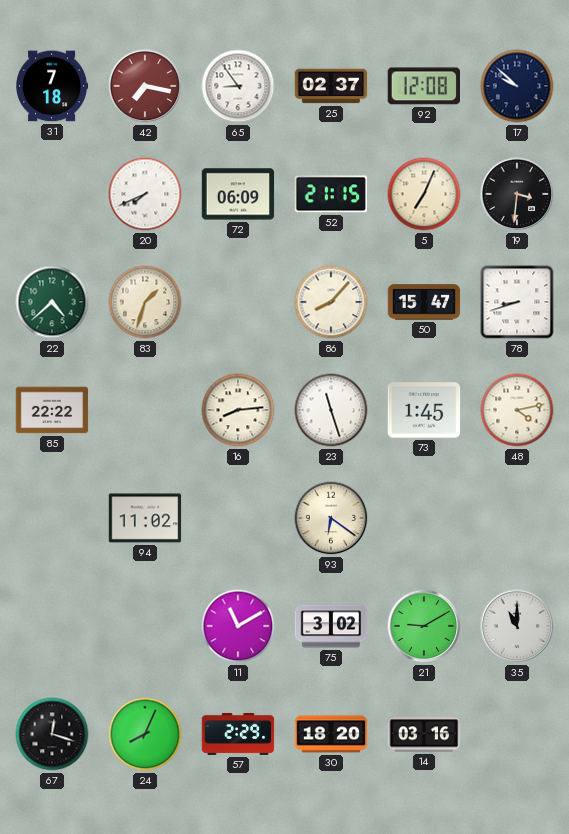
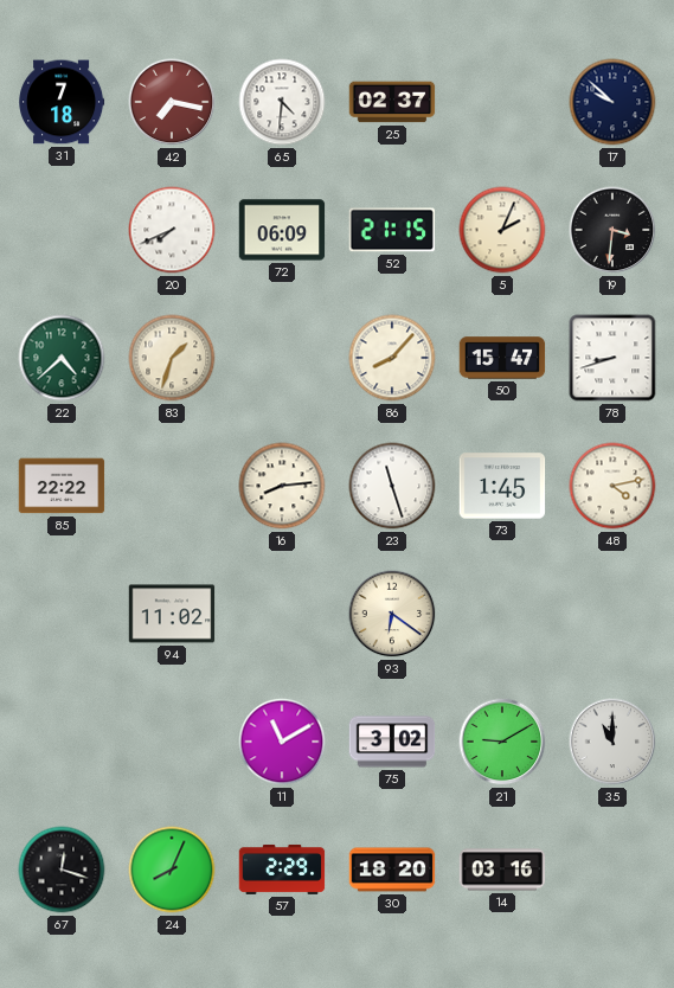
65: 8:54 -> 4:31 (282, 102)
92: 12:08 -> none (423, 86)
5: 7:04 -> 2:04 (502, 230)
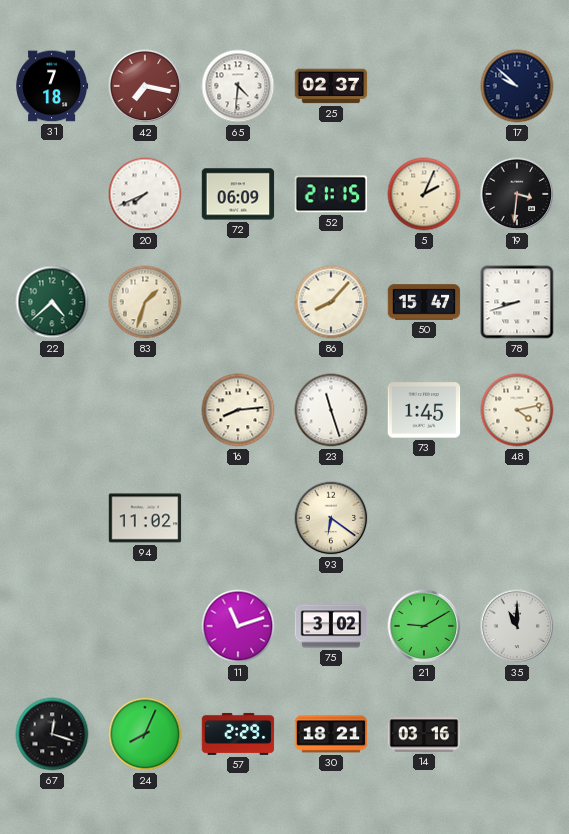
85: 22:22 -> none (62, 486)
11: 11:10 -> 11:12 (238, 626)
30: 18:20 -> 18:21 (331, 734)
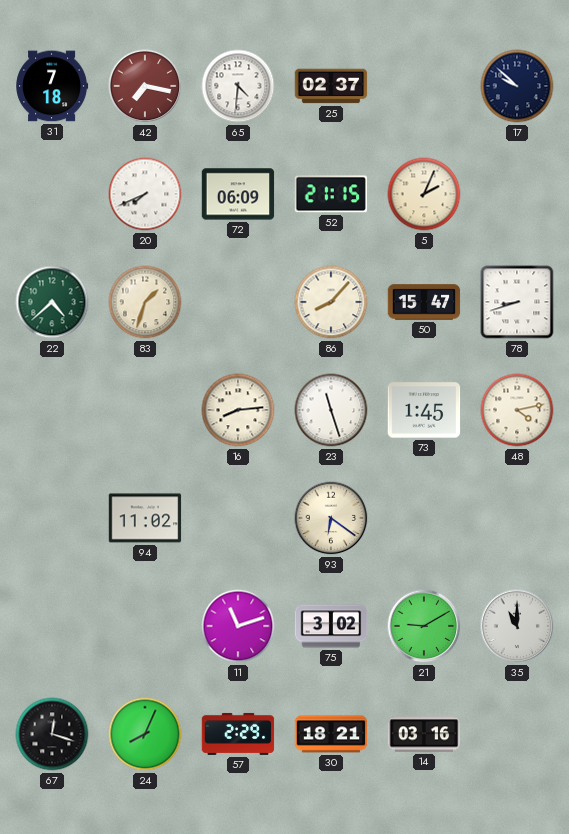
19: 3:31 -> none (517, 194)
